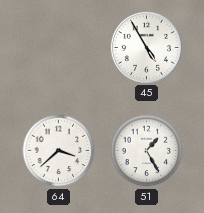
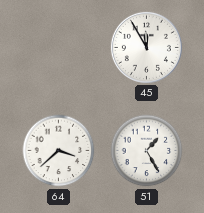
45: 4:55 -> 11:55 (146, 47)
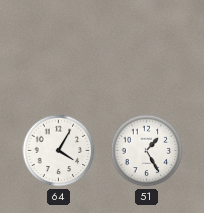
45: 11:55 -> none (146, 47)
64: 3:38 -> 4:05 (59, 151)
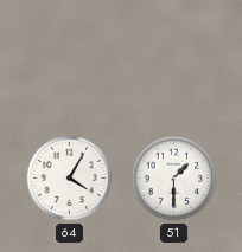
51: 1:25 -> 1:30 (174, 179)
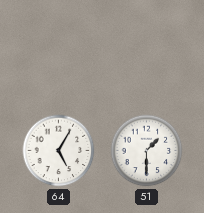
64: 4:05 -> 5:05 (59, 151)
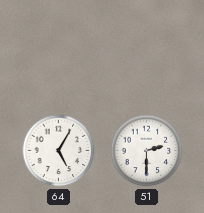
51: 1:30 -> 2:30 (147, 151)
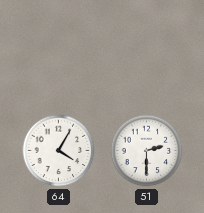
64: 5:05 -> 4:05 (59, 151)
